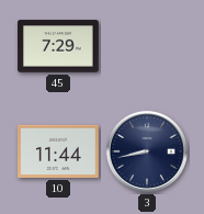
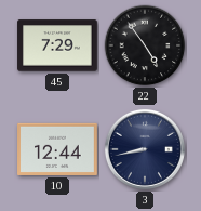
22: none -> 4:54 (145, 45)
10: 11:44 -> 12:44 (57, 149)
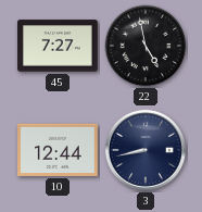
45: 7:29 -> 7:27 (58, 46)
22: 4:54 -> 4:58 (146, 46)
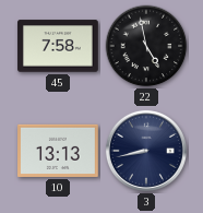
45: 7:27 -> 7:58 (58, 46)
10: 12:44 -> 13:13 (58, 151)
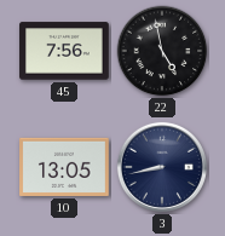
45: 7:58 -> 7:56 (64, 51)
10: 13:13 -> 13:05 (64, 167)
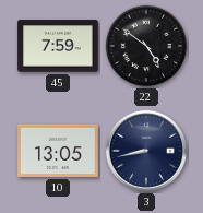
45: 7:56 -> 7:59 (58, 46)
22: 4:58 -> 4:51 (146, 46)
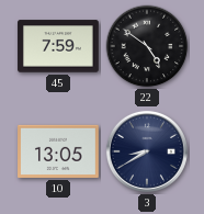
3: 8:43 -> 8:40 (147, 151)
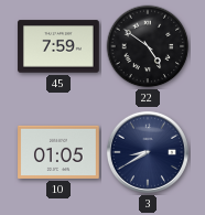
10: 13:05 -> 01:05 (58, 152)
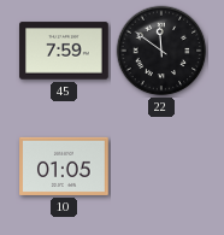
22: 4:51 -> 11:51 (161, 51)
3: 8:40 -> none (148, 152)
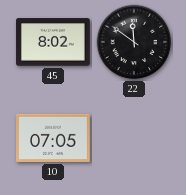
45: 7:59 -> 8:02 (53, 42)
10: 01:05 -> 07:05 (53, 138)
